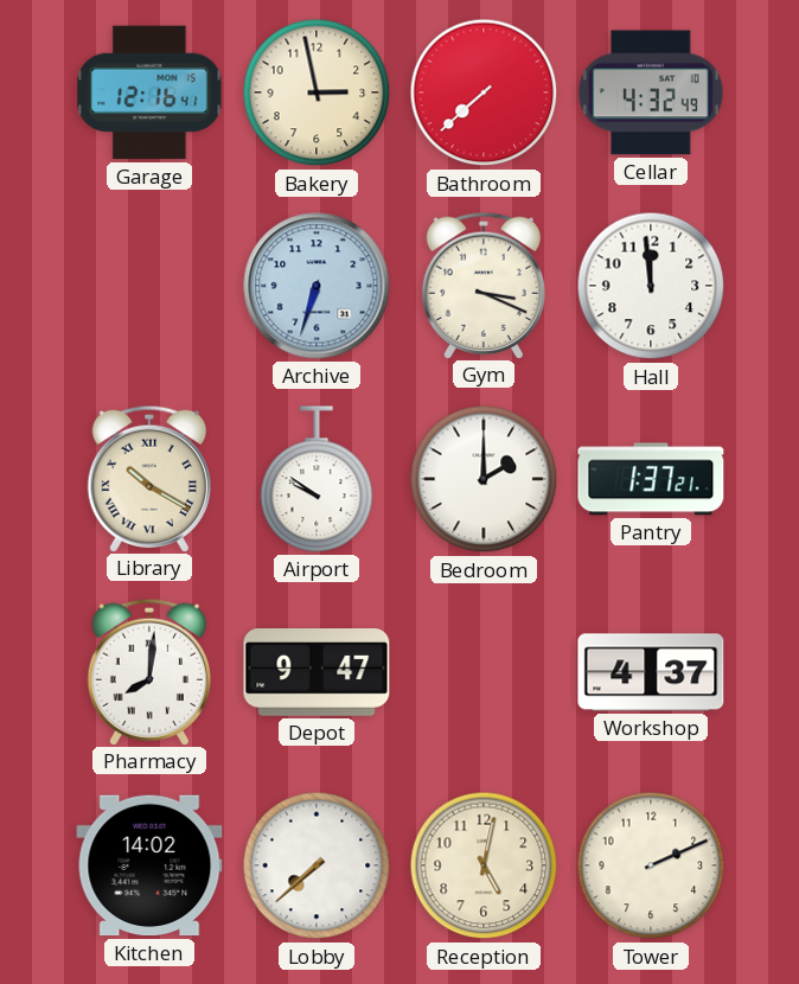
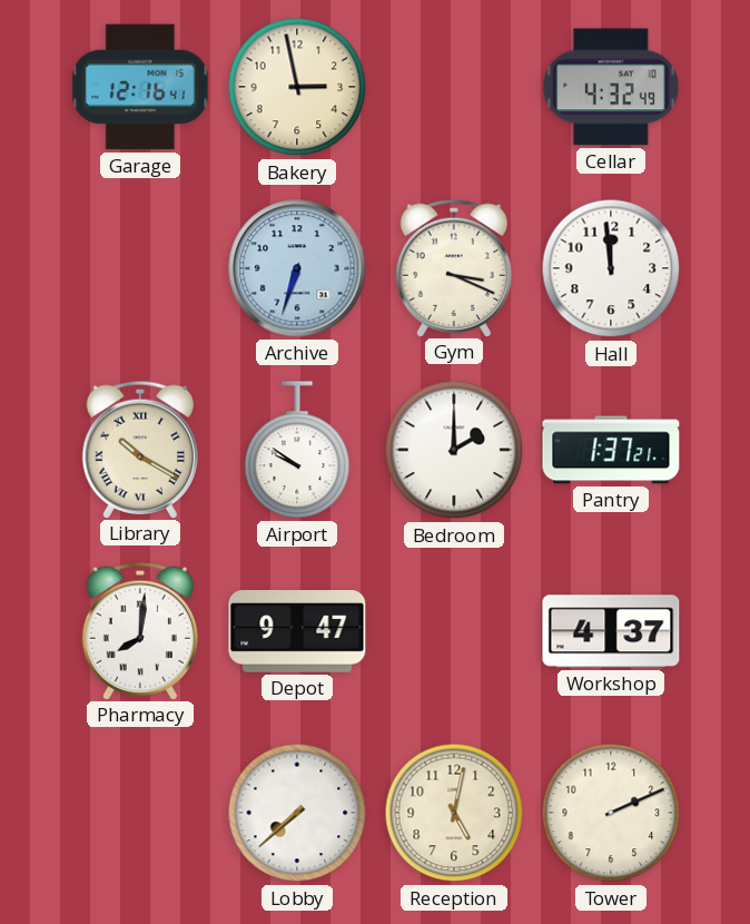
Bathroom: 7:38 -> none (484, 92)
Kitchen: 14:02 -> none (149, 865)
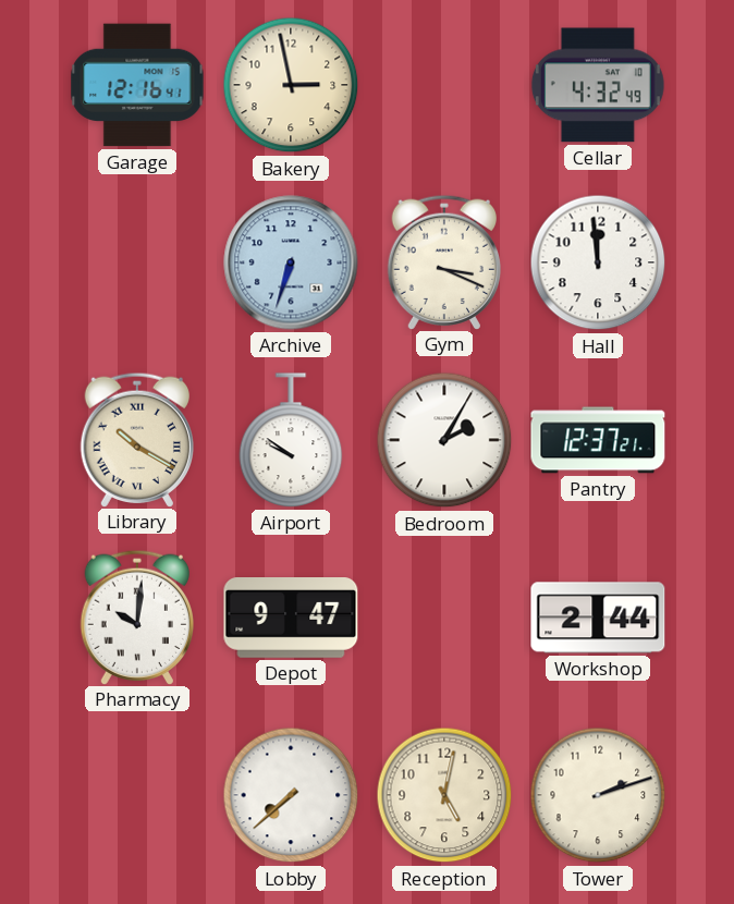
Bedroom: 2:00 -> 2:05 (444, 440)
Pantry: 1:37 -> 12:37 (598, 440)
Pharmacy: 8:01 -> 10:01 (136, 616)
Workshop: 4:37 -> 2:44 (598, 618)
Tower: 2:11 -> 2:12 (598, 795)
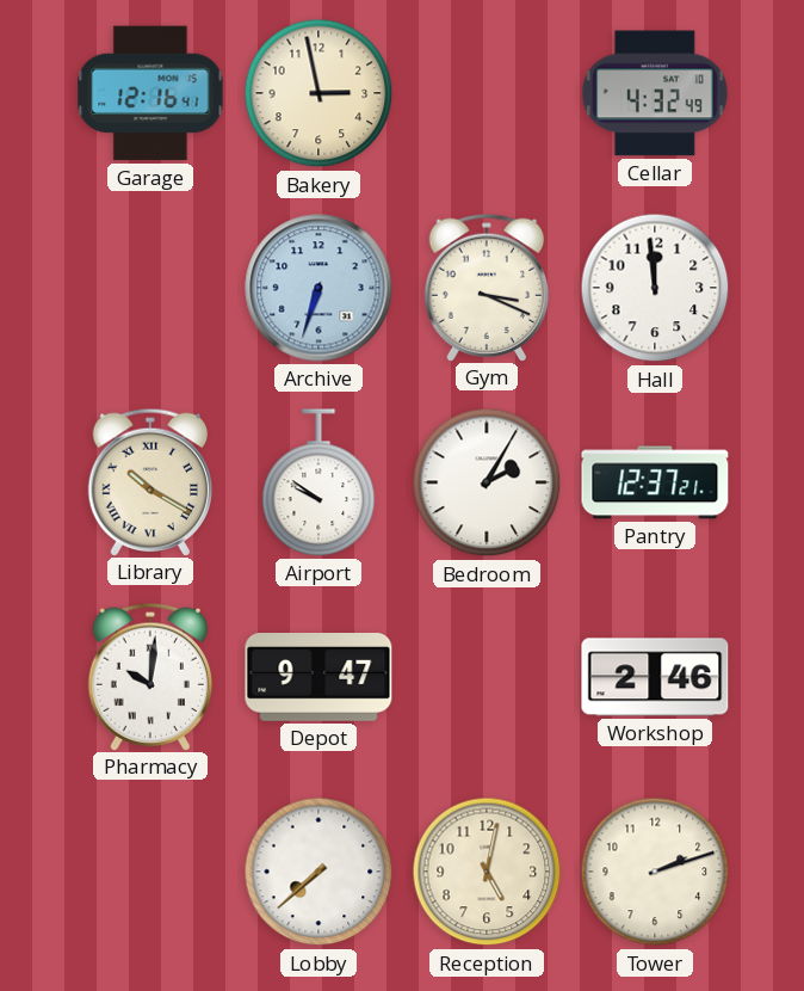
Workshop: 2:44 -> 2:46 (655, 677)
